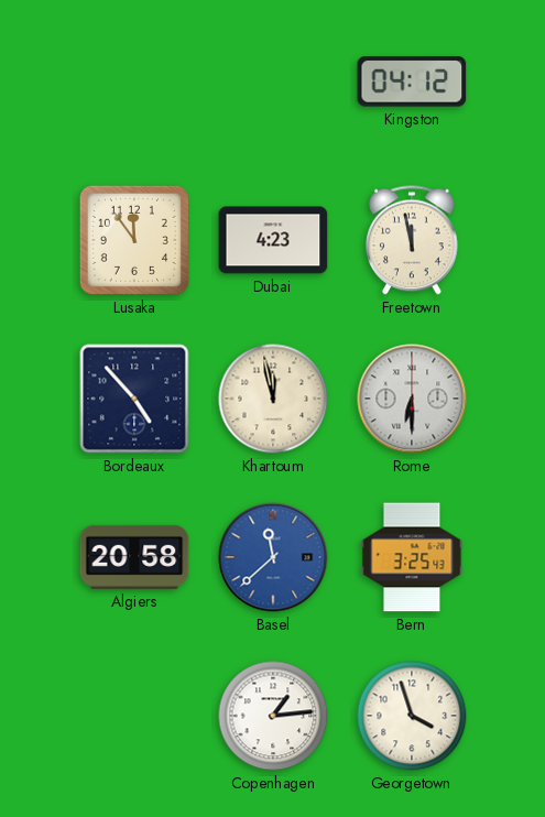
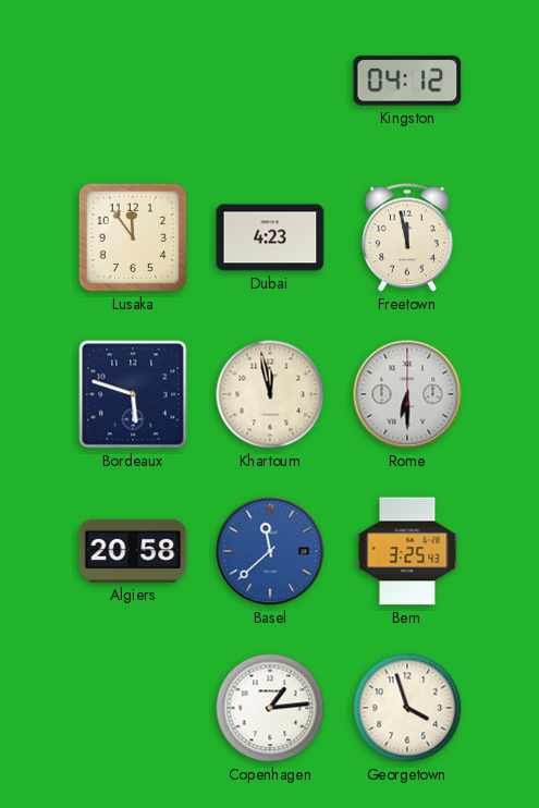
Bordeaux: 4:53 -> 5:48 (133, 394)
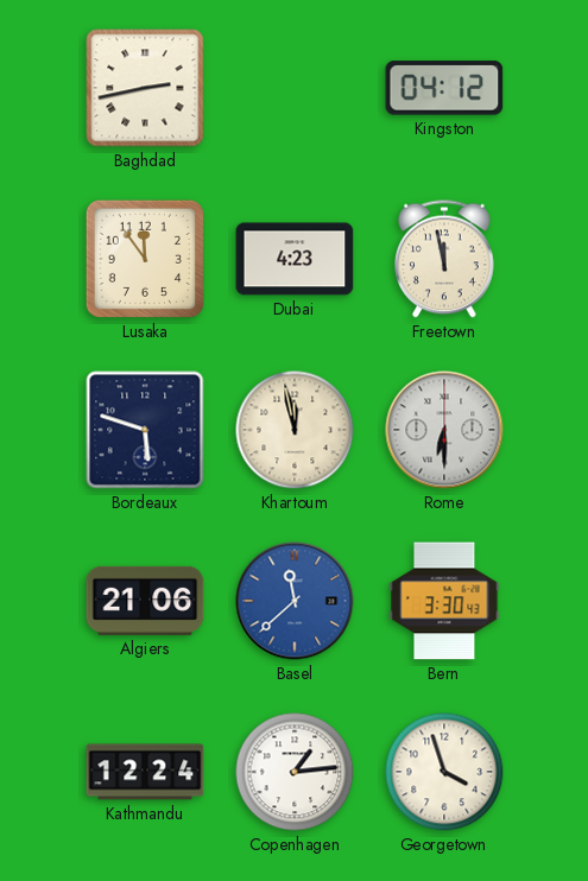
Baghdad: none -> 2:43 (145, 88)
Algiers: 20:58 -> 21:06 (145, 601)
Bern: 3:25 -> 3:30 (444, 601)
Kathmandu: none -> 12:24 (145, 772)
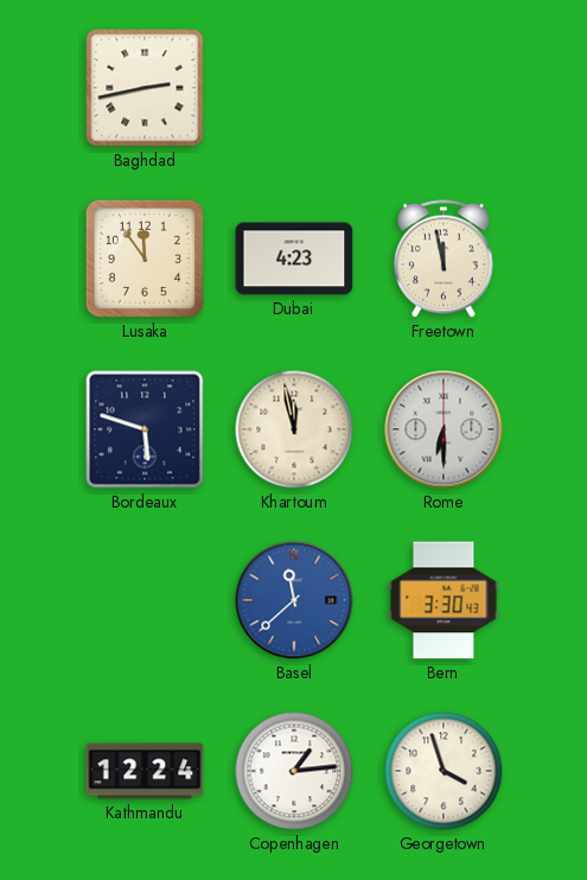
Kingston: 04:12 -> none (444, 88)
Algiers: 21:06 -> none (145, 601)
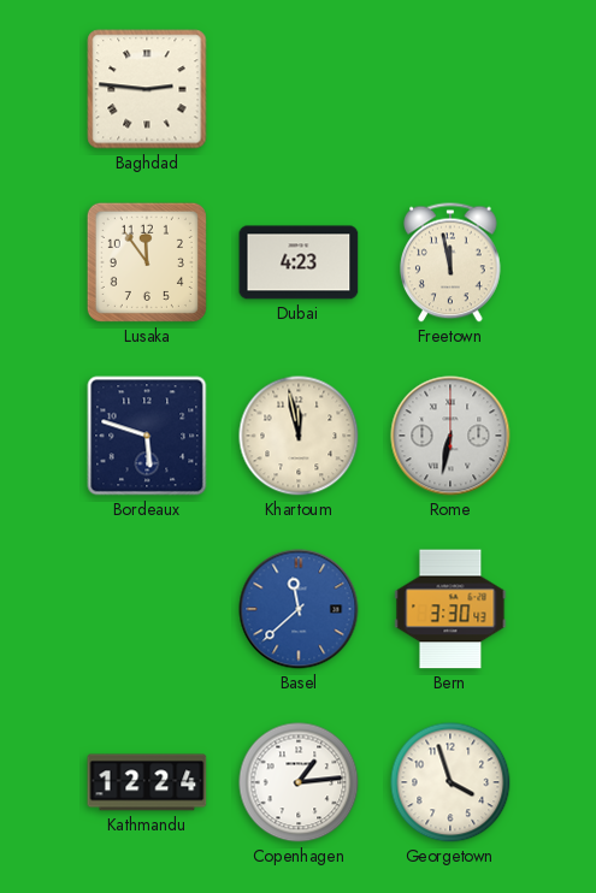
Baghdad: 2:43 -> 2:46 (147, 89)
Rome: 6:30 -> 6:32 (450, 436)
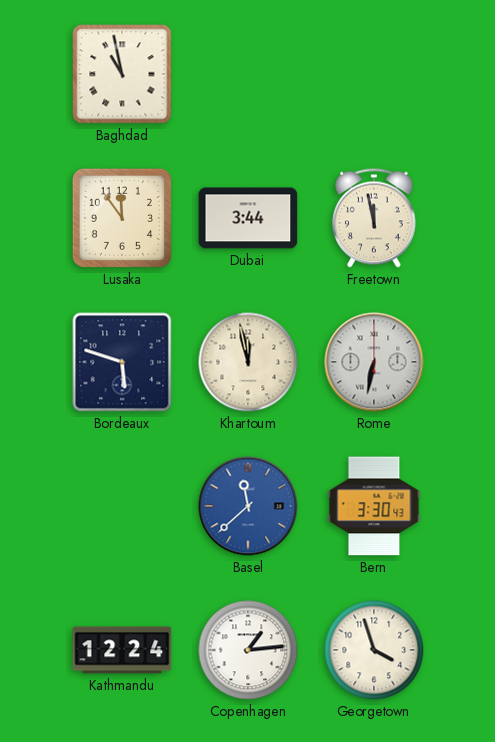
Baghdad: 2:46 -> 10:58 (122, 74)
Dubai: 4:23 -> 3:44 (248, 218)
